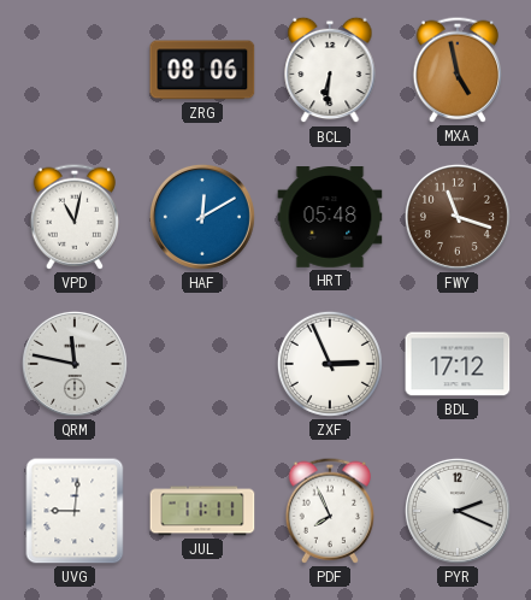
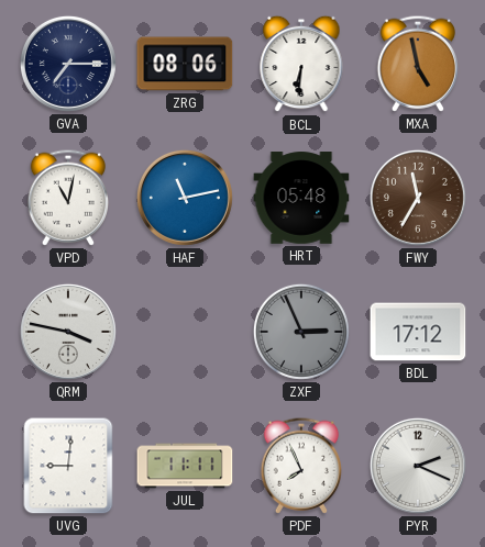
GVA: none -> 7:15 (68, 64)
HAF: 12:10 -> 11:13 (185, 198)
FWY: 11:18 -> 11:35 (418, 198)
QRM: 11:47 -> 3:47 (68, 332)
ZXF dial: white -> grey (301, 332)
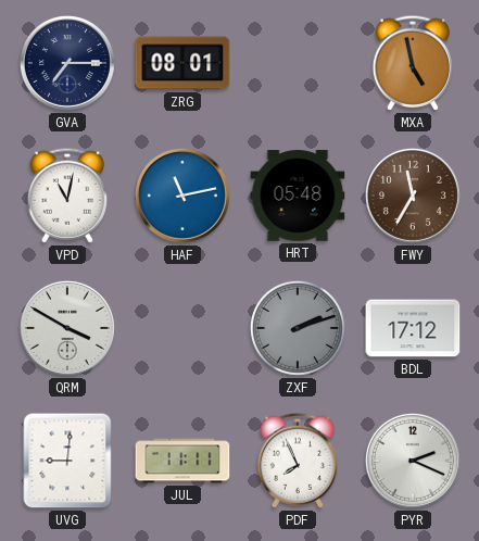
ZRG: 08:06 -> 08:01 (182, 63)
BCL: 6:31 -> none (301, 64)
QRM: 3:47 -> 3:50 (67, 328)
ZXF: 2:56 -> 2:12 (298, 328)
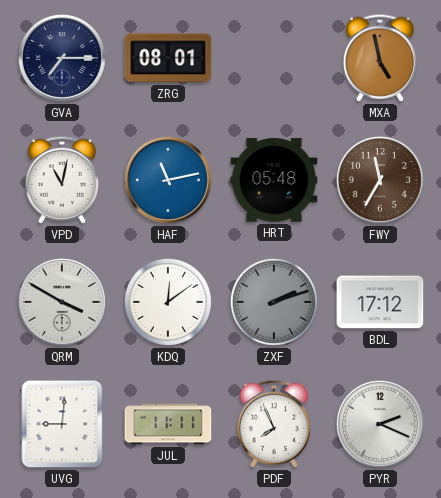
KDQ: none -> 12:09 (168, 302)
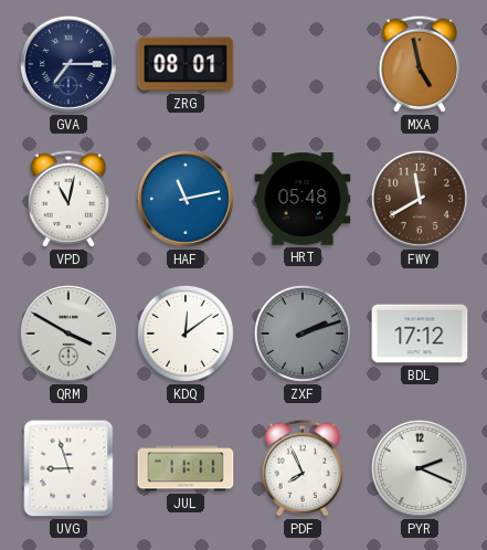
FWY: 11:35 -> 11:40 (420, 199)
UVG: 9:01 -> 8:57 (68, 468)
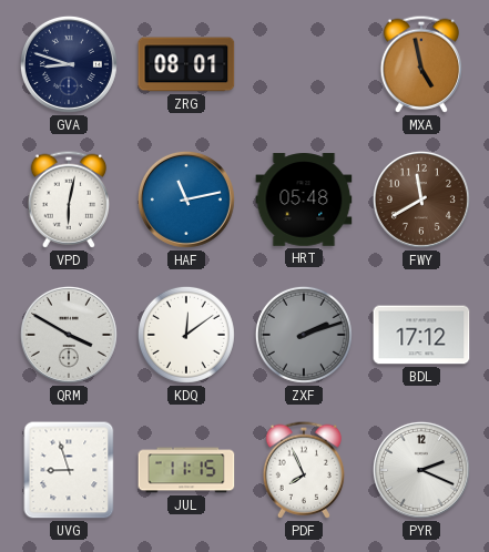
GVA: 7:15 -> 8:48 (69, 64)
VPD: 11:02 -> 6:02 (68, 200)
JUL: 11:11 -> 11:15 (186, 470)
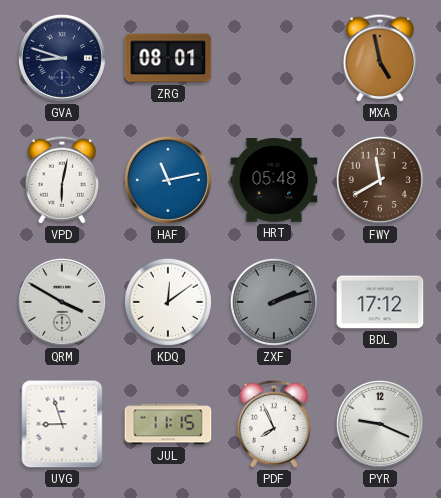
PYR: 2:19 -> 9:19 (380, 424)
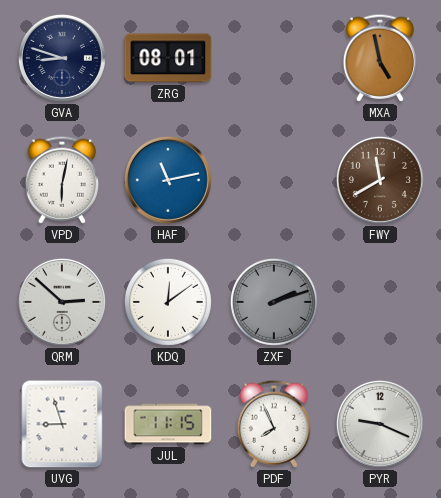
HRT: 05:48 -> none (274, 180)
QRM: 3:50 -> 2:52 (62, 302)
BDL: 17:12 -> none (380, 302)
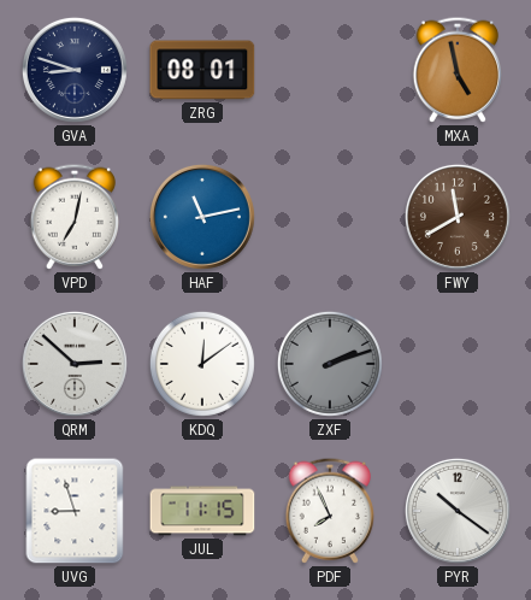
VPD: 6:02 -> 7:02 (73, 217)
PYR: 9:19 -> 10:21 (458, 511)
